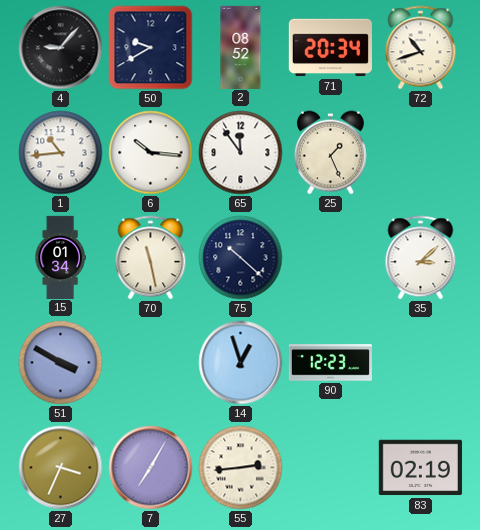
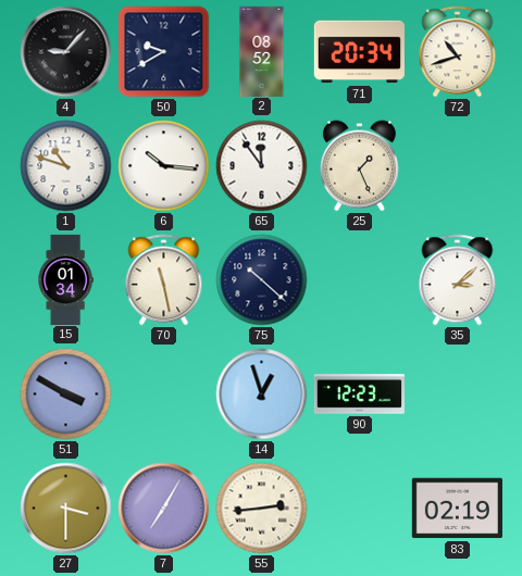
1: 10:44 -> 10:48 (66, 166)
27: 3:34 -> 3:30 (66, 509)
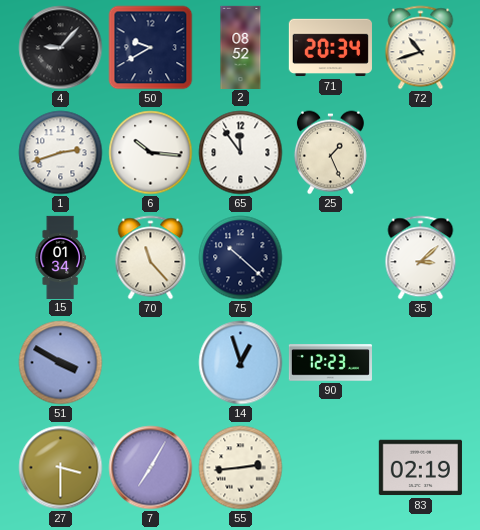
1: 10:48 -> 2:42 (61, 153)
70: 11:28 -> 11:23 (151, 258)
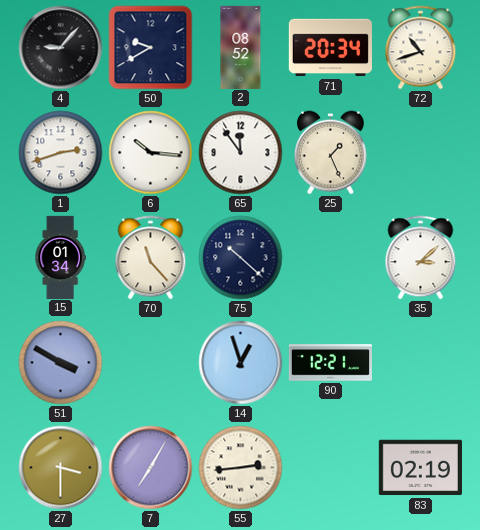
90: 12:23 -> 12:21 (330, 363)
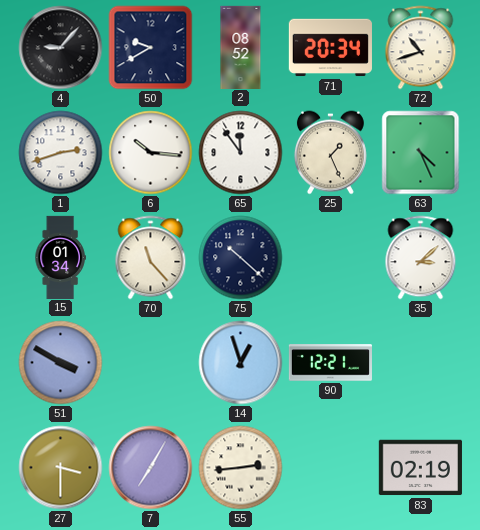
63: none -> 4:26 (421, 153)
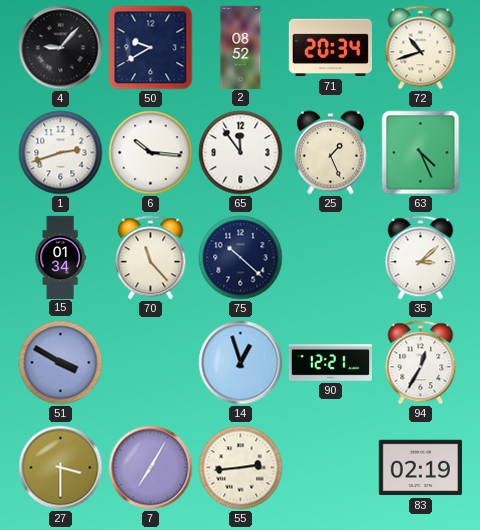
94: none -> 12:35 (421, 363)
